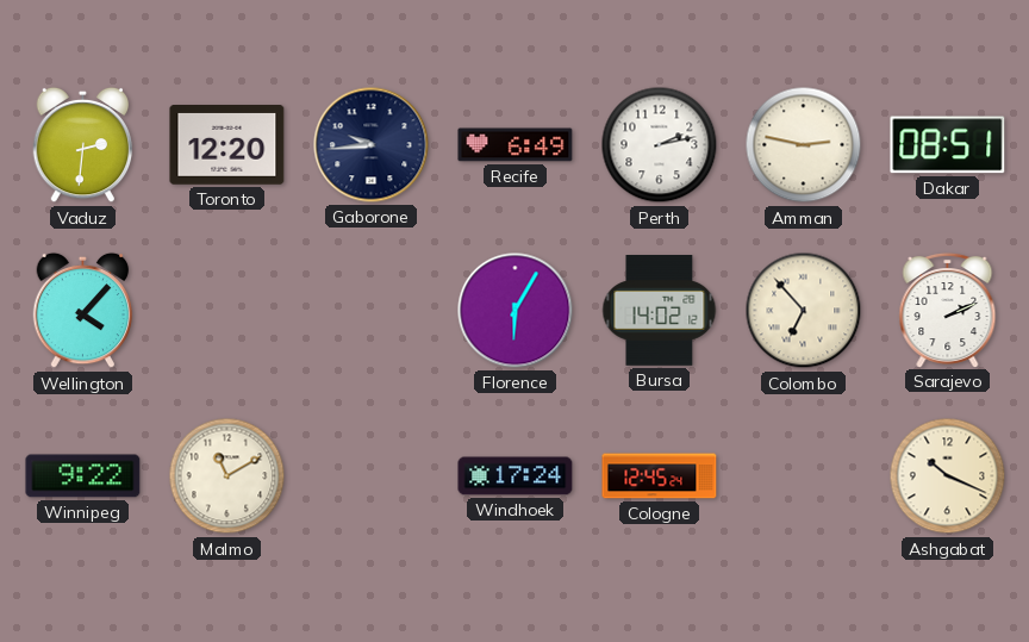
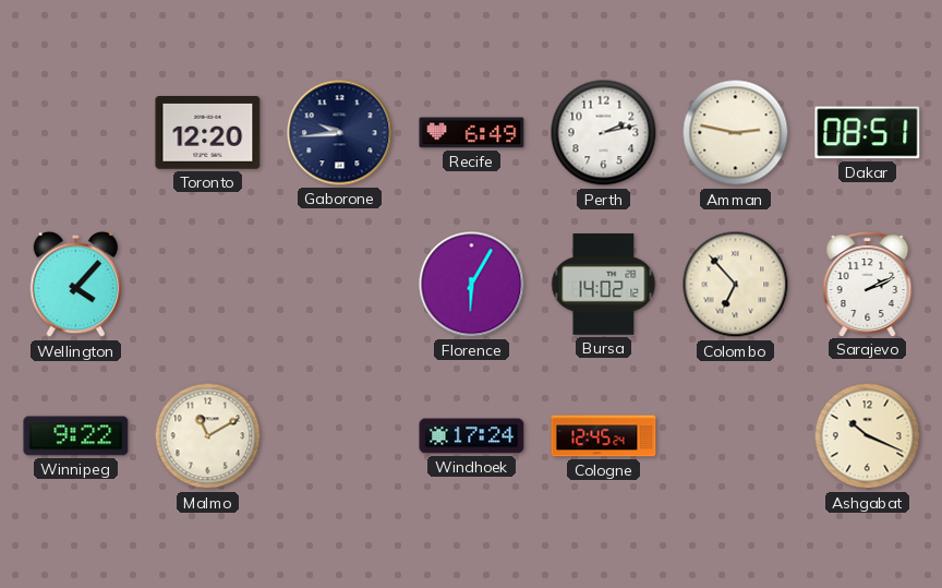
Vaduz: 2:31 -> none (83, 145)
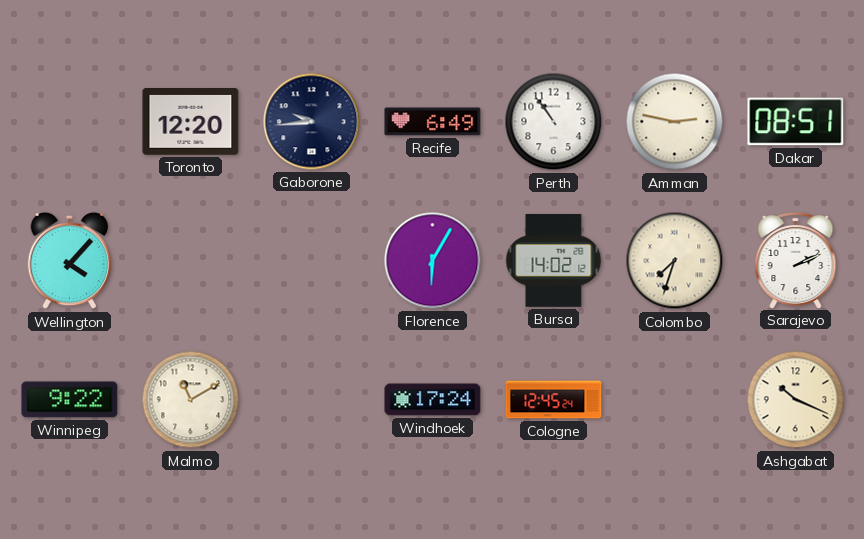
Perth: 2:13 -> 10:54 (554, 122)
Colombo: 6:53 -> 7:33 (675, 261)
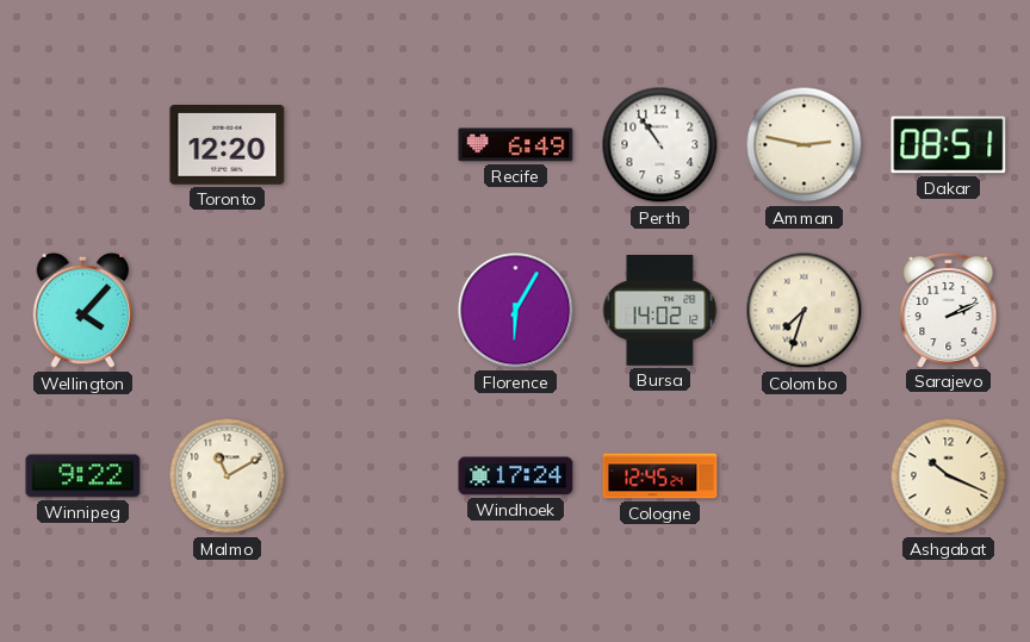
Gaborone: 9:44 -> none (312, 122)
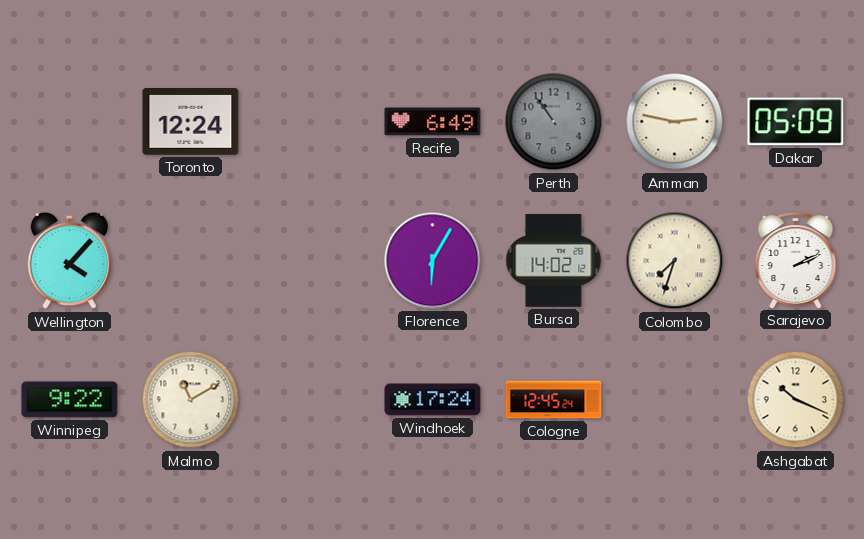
Toronto: 12:20 -> 12:24 (191, 122)
Perth dial: white -> grey (554, 122)
Dakar: 08:51 -> 05:09 (796, 122)
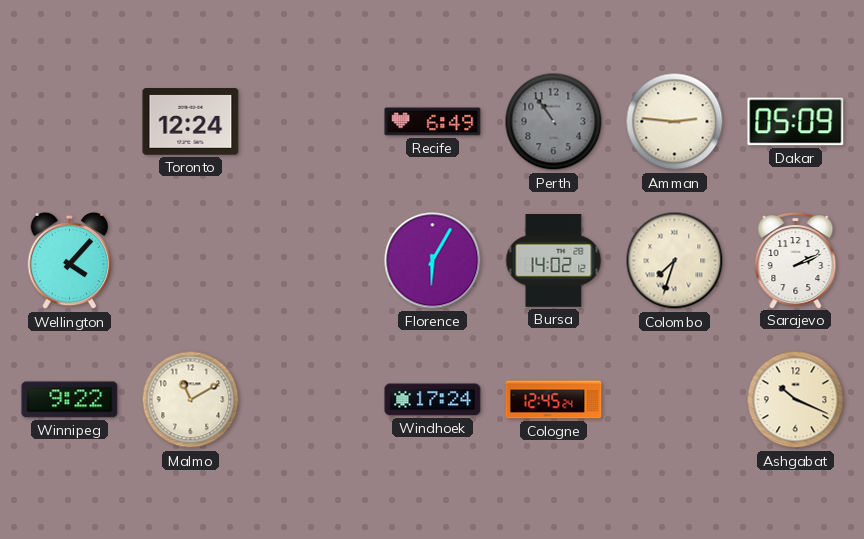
Amman: 2:47 -> 2:46 (675, 122)
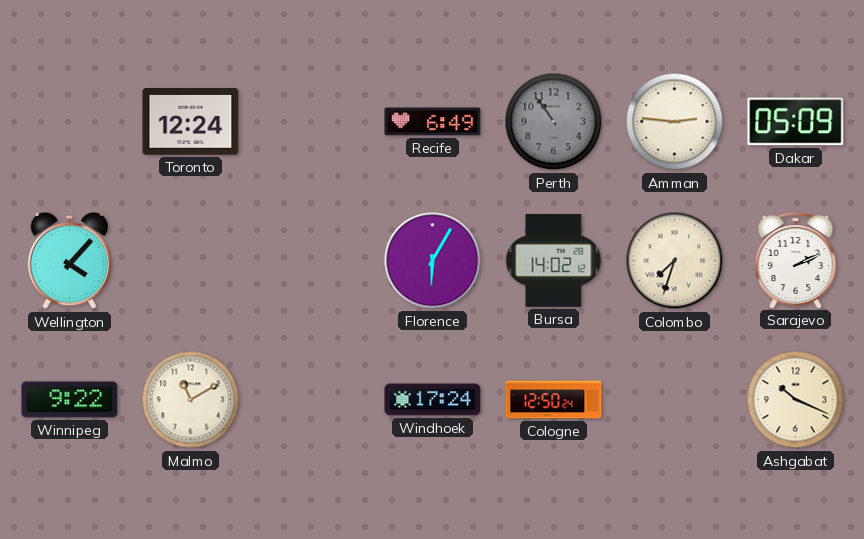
Cologne: 12:45 -> 12:50 (554, 400)
